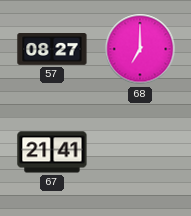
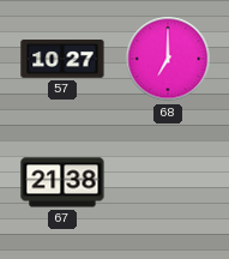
57: 08:27 -> 10:27 (62, 60)
67: 21:41 -> 21:38 (62, 182)
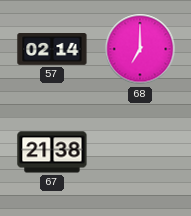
57: 10:27 -> 02:14 (52, 50)
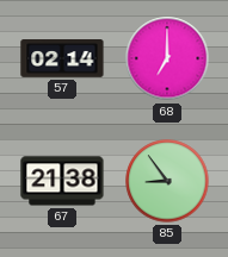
85: none -> 8:54 (167, 181)
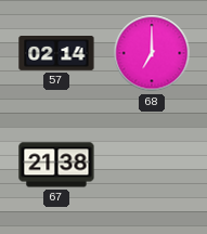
85: 8:54 -> none (167, 181)
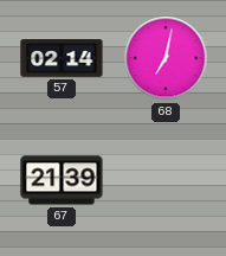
68: 7:00 -> 7:02 (166, 58)
67: 21:38 -> 21:39 (62, 180)
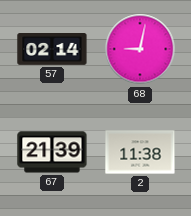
68: 7:02 -> 9:02 (140, 49)
2: none -> 11:38 (140, 152)
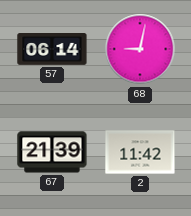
57: 02:14 -> 06:14 (52, 50)
2: 11:38 -> 11:42 (140, 152)
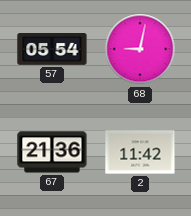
57: 06:14 -> 05:54 (52, 50)
67: 21:39 -> 21:36 (52, 152)
